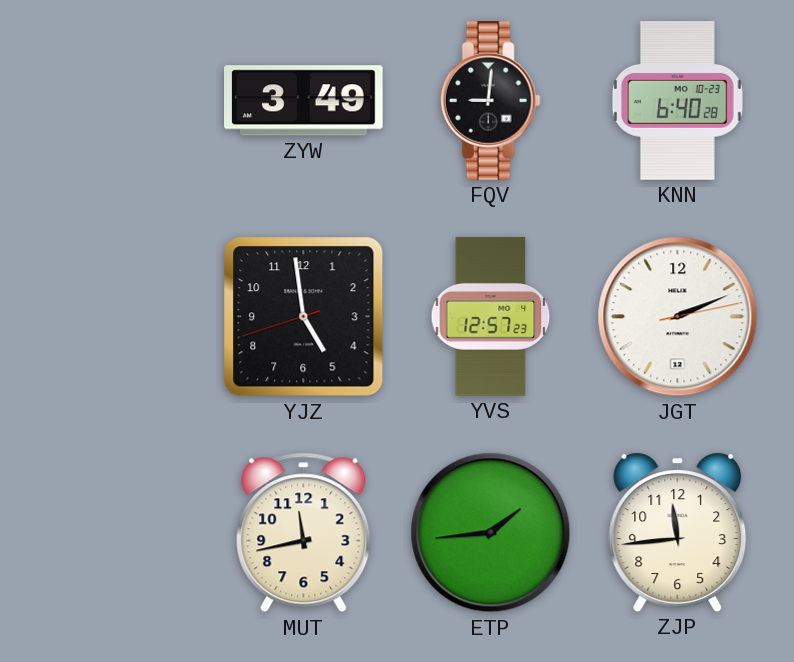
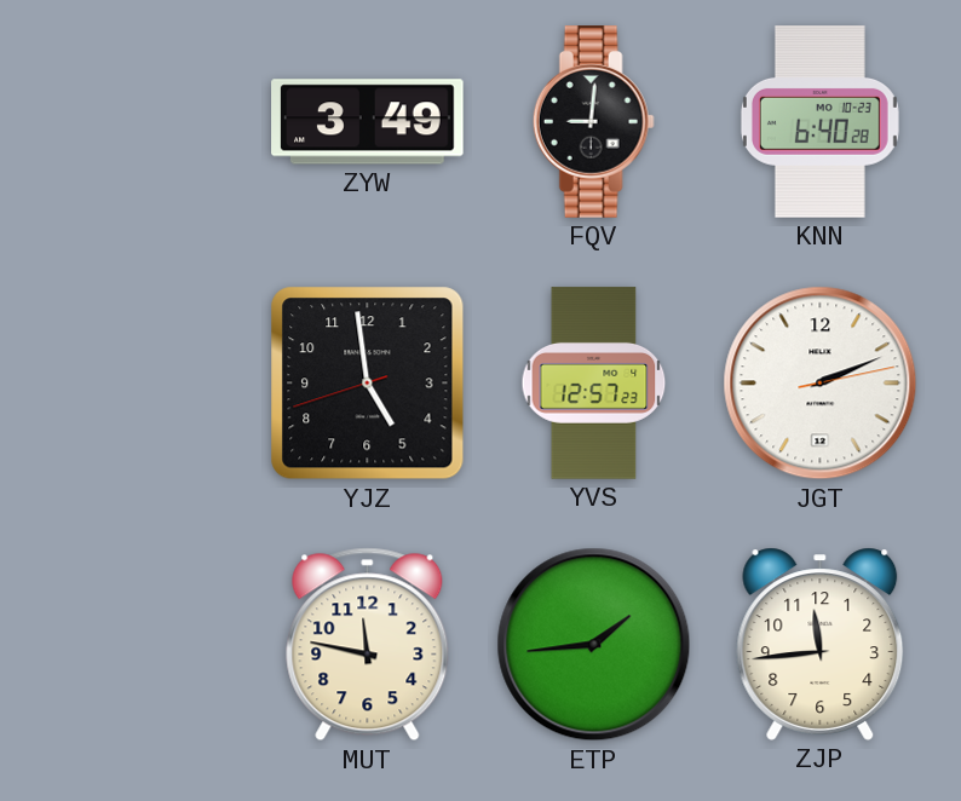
MUT: 11:43 -> 11:47 (368, 645)
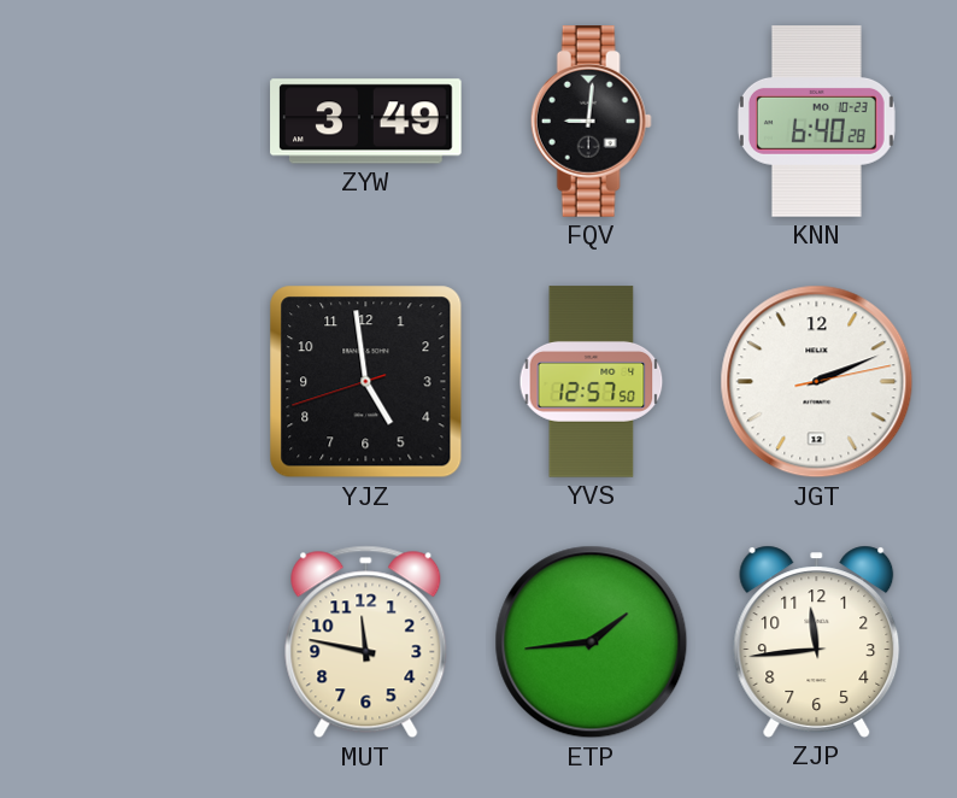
YVS: 12:57:23 -> 12:57:50 (592, 382)
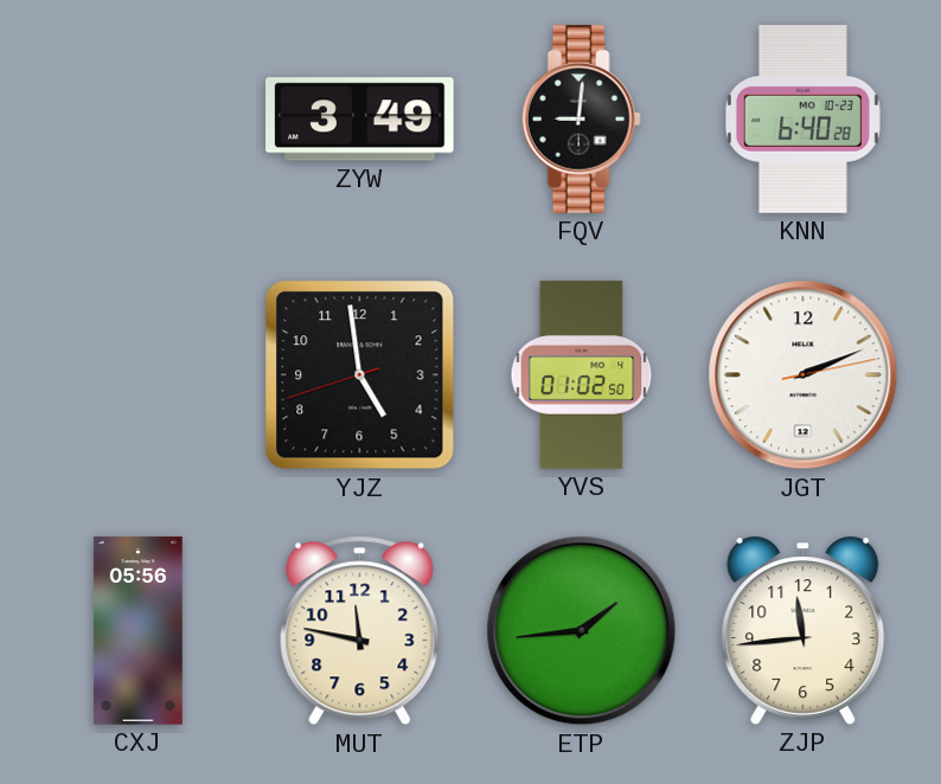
YVS: 12:57 -> 01:02 (582, 375)
CXJ: none -> 05:56 (137, 631)
